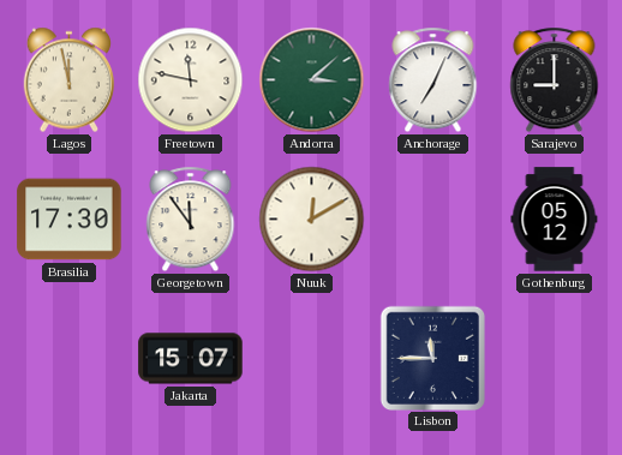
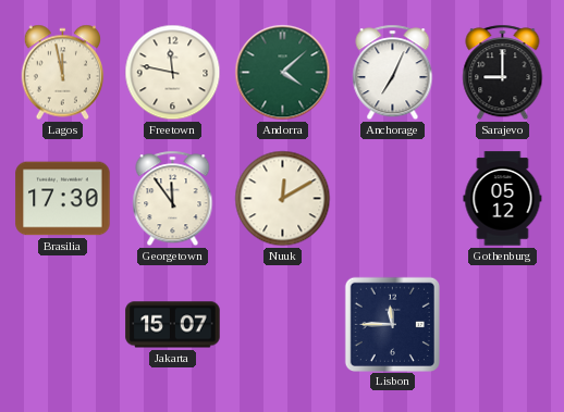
Andorra: 3:08 -> 4:08 (283, 73)
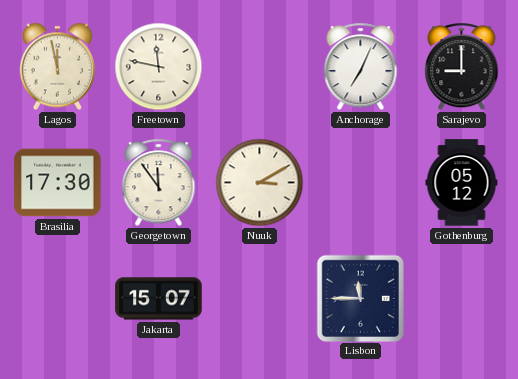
Andorra: 4:08 -> none (283, 73)
Nuuk: 12:10 -> 3:10 (260, 183)
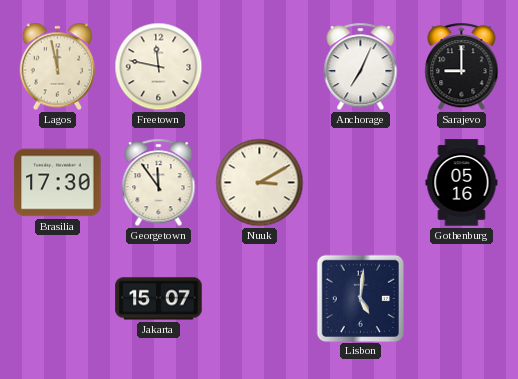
Gothenburg: 05:12 -> 05:16 (462, 183)
Lisbon: 11:45 -> 5:01 (360, 298)
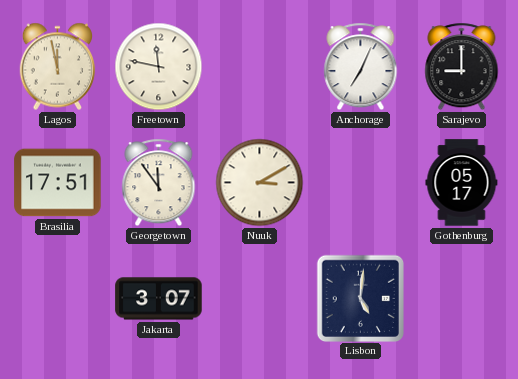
Brasilia: 17:30 -> 17:51 (58, 183)
Gothenburg: 05:16 -> 05:17 (462, 183)
Jakarta: 15:07 -> 3:07 (159, 299)
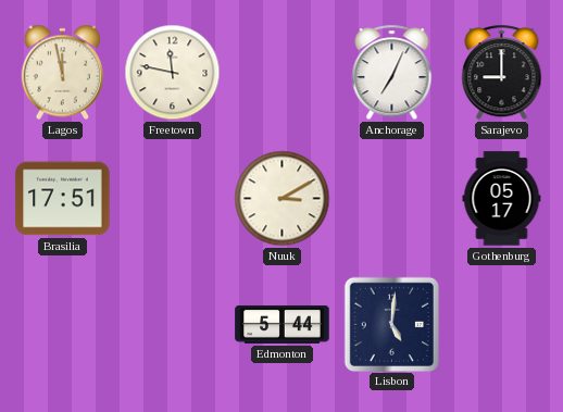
Georgetown: 11:54 -> none (159, 183)
Jakarta: 3:07 -> none (159, 299)
Edmonton: none -> 5:44 (283, 324)
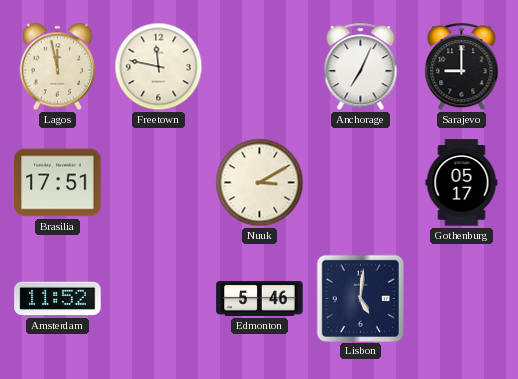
Amsterdam: none -> 11:52 (58, 299)
Edmonton: 5:44 -> 5:46 (260, 298)
